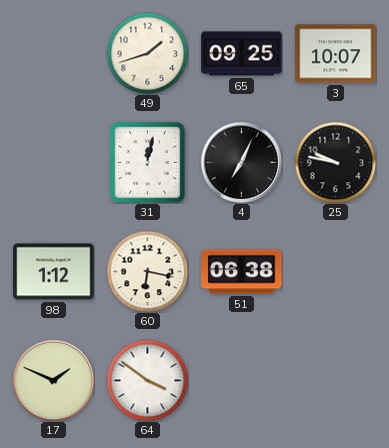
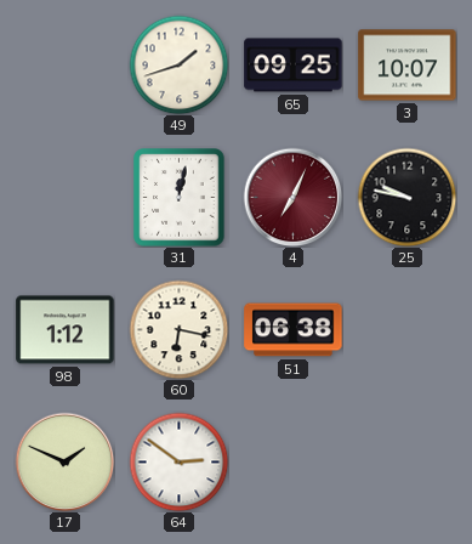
4 dial: black -> burgundy (292, 197)
64: 3:51 -> 2:51 (178, 461)
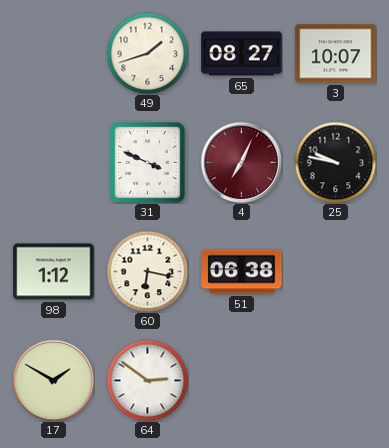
65: 09:25 -> 08:27 (242, 54)
31: 12:02 -> 3:49 (148, 163)
17: 1:49 -> 1:50 (53, 380)
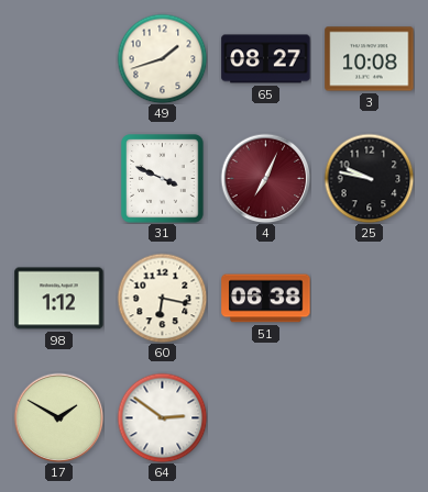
3: 10:07 -> 10:08 (370, 59)
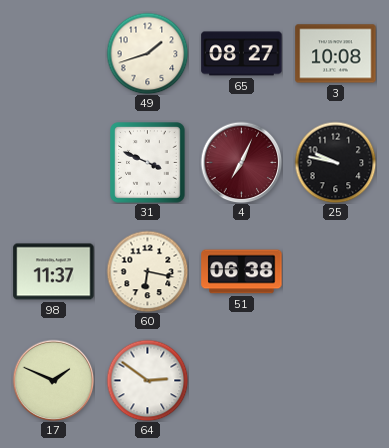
98: 1:12 -> 11:37 (54, 272)
17: 1:50 -> 1:49 (53, 380)
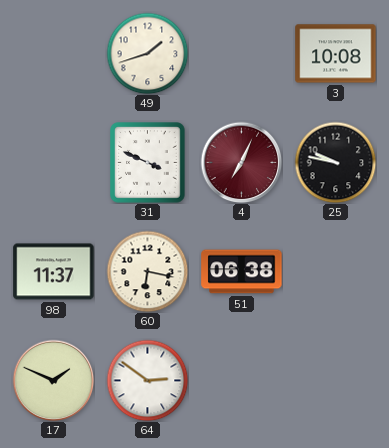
65: 08:27 -> none (242, 54)
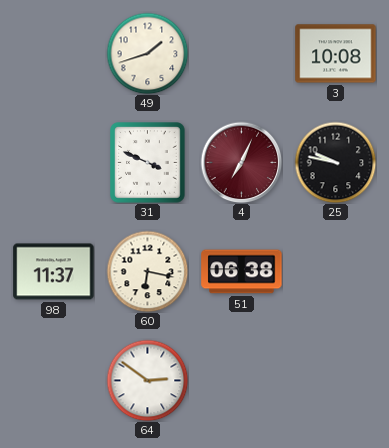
17: 1:49 -> none (53, 380)
